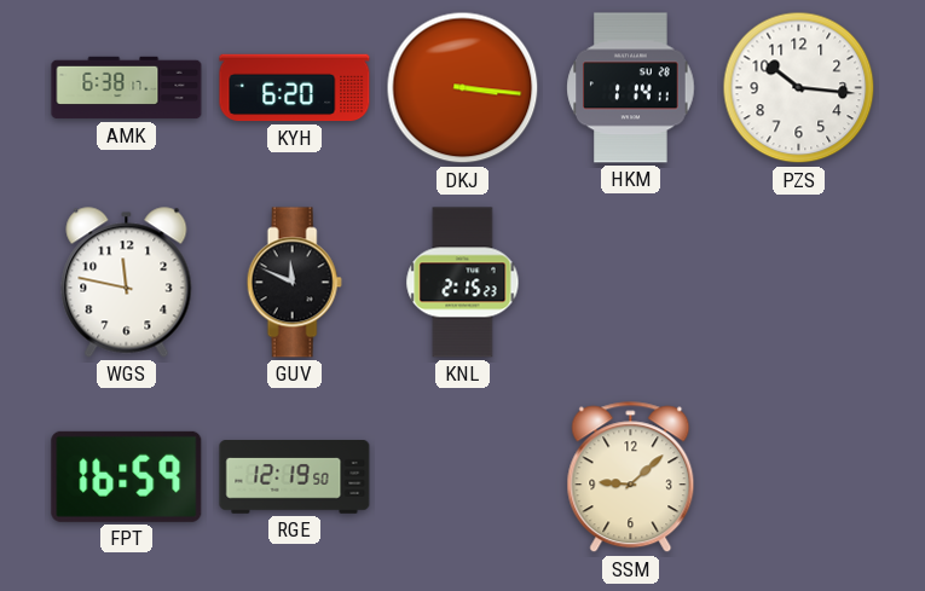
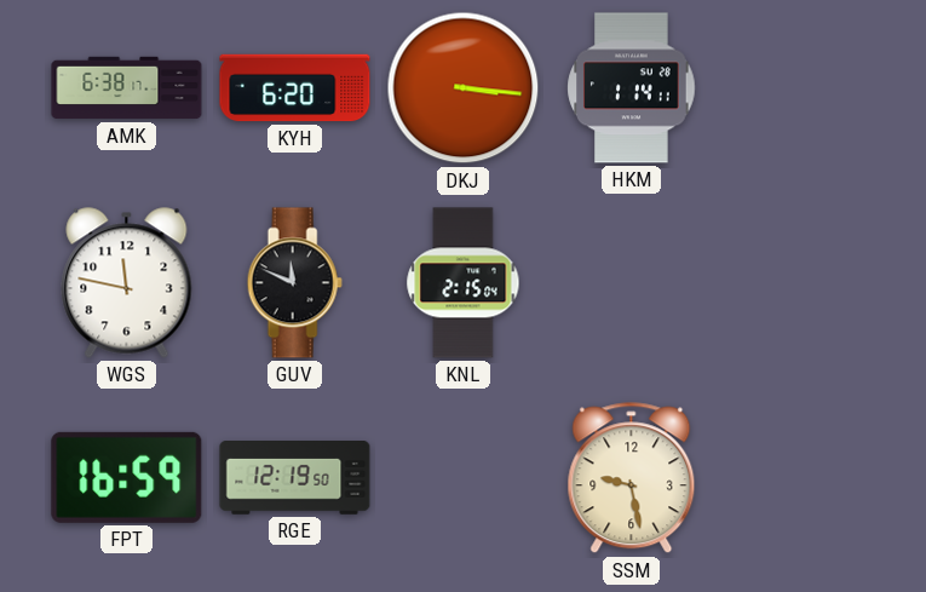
PZS: 10:16 -> none (799, 88)
KNL: 2:15:23 -> 2:15:04 (464, 283)
SSM: 9:08 -> 9:28 (632, 478)
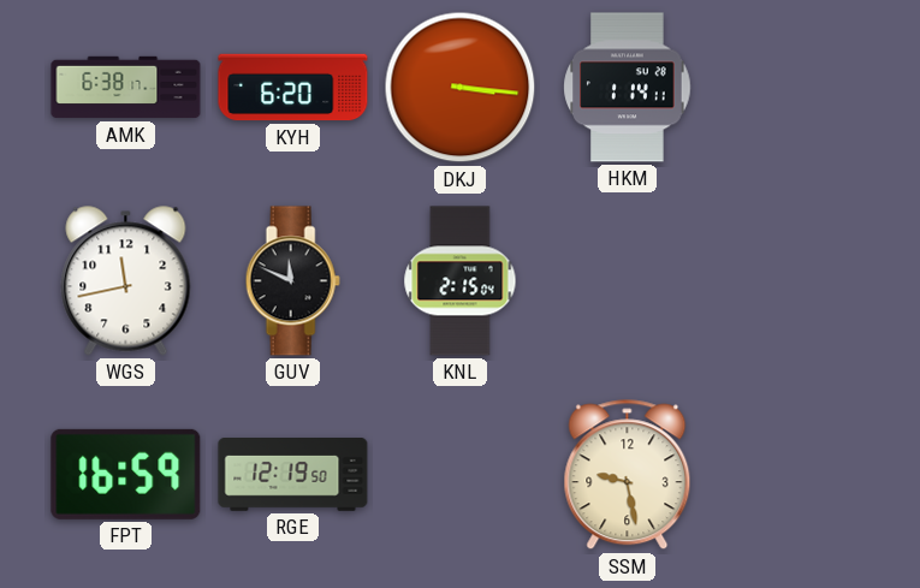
WGS: 11:47 -> 11:43 (126, 281)
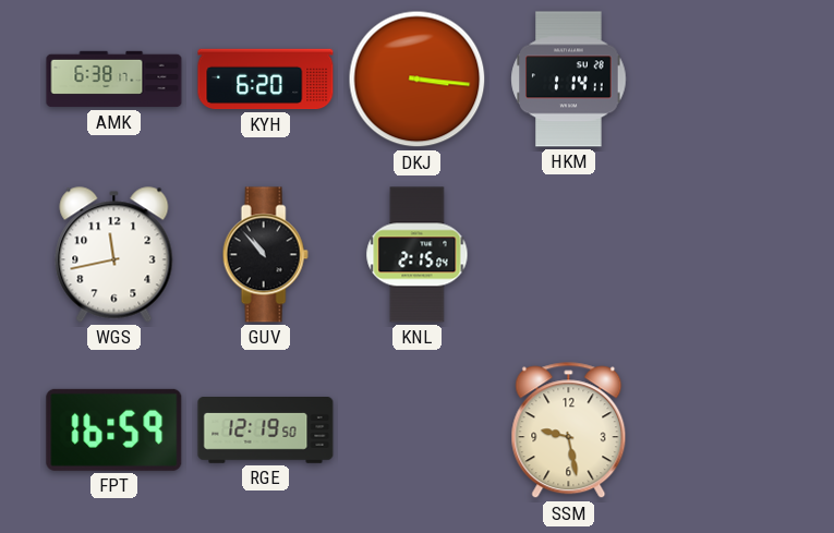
GUV: 11:49 -> 10:53 (265, 255)
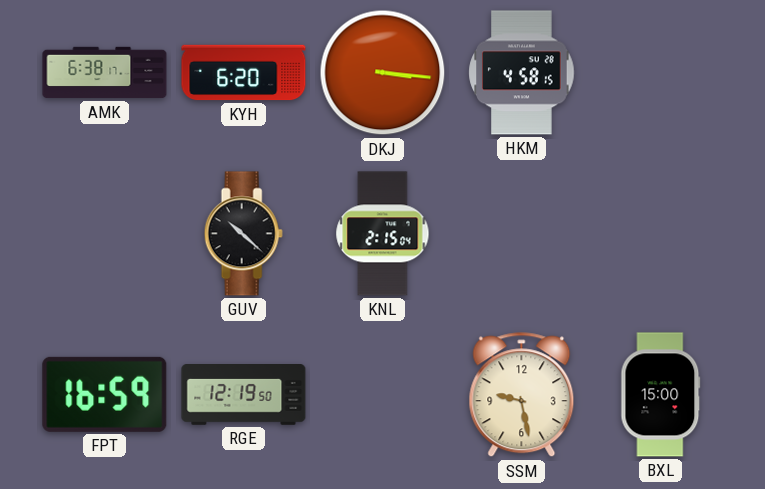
HKM: 1:14 -> 4:58 (522, 73)
WGS: 11:43 -> none (114, 255)
GUV: 10:53 -> 10:22 (243, 234)
BXL: none -> 15:00 (661, 395)
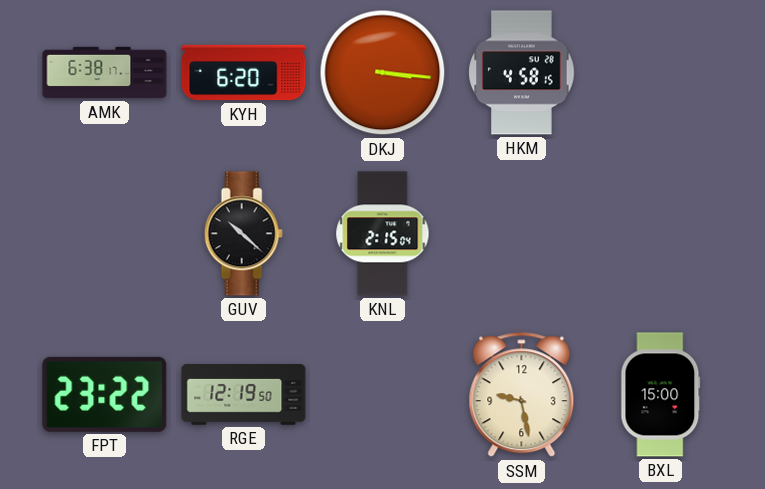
FPT: 16:59 -> 23:22 (105, 394)
